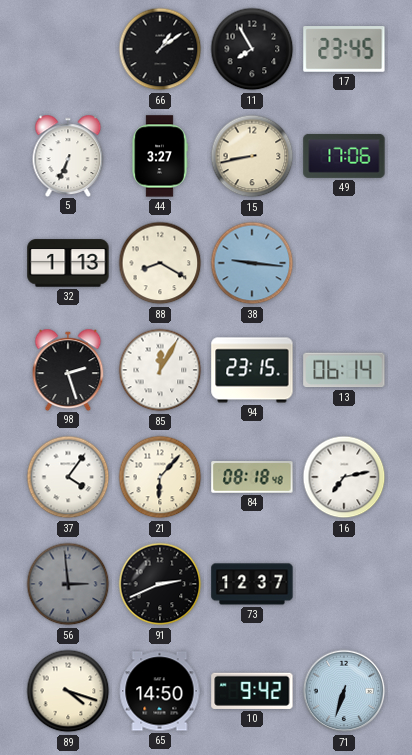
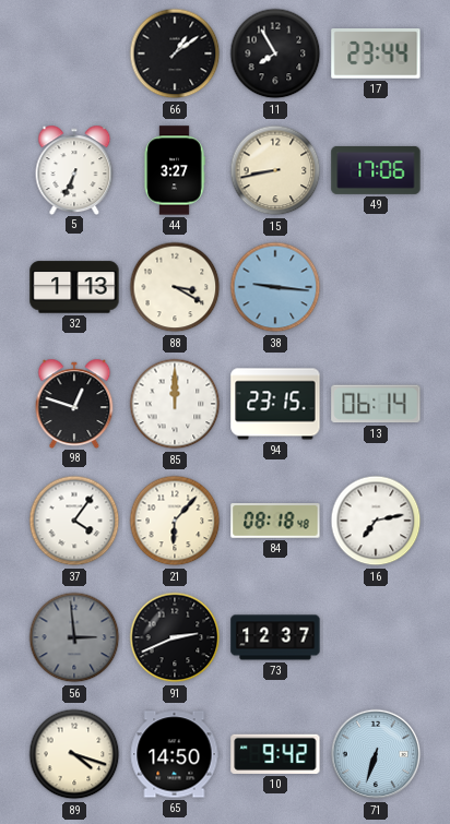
17: 23:45 -> 23:44 (376, 53)
88: 8:20 -> 3:20 (175, 287)
98: 2:27 -> 12:48 (74, 403)
85: 12:05 -> 12:00 (175, 404)
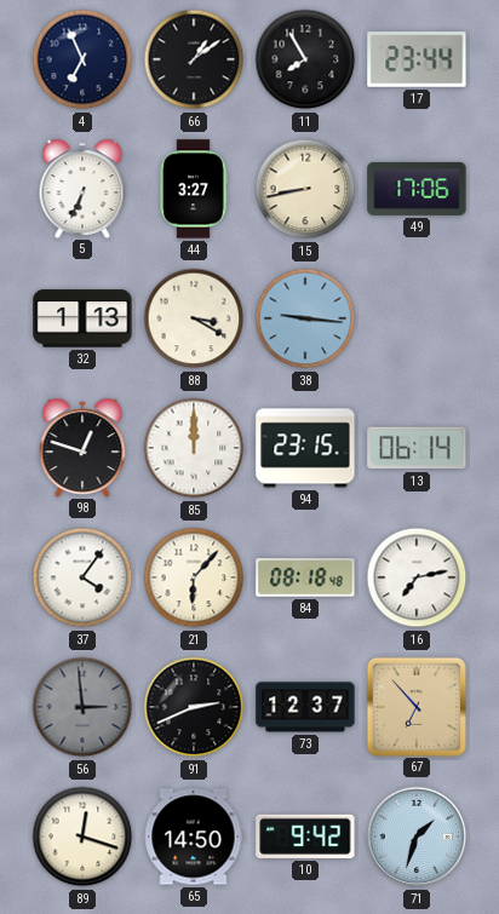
4: none -> 6:56 (82, 59)
67: none -> 6:53 (415, 706)
89: 4:18 -> 12:18 (82, 837)
71: 6:33 -> 1:33 (417, 837)
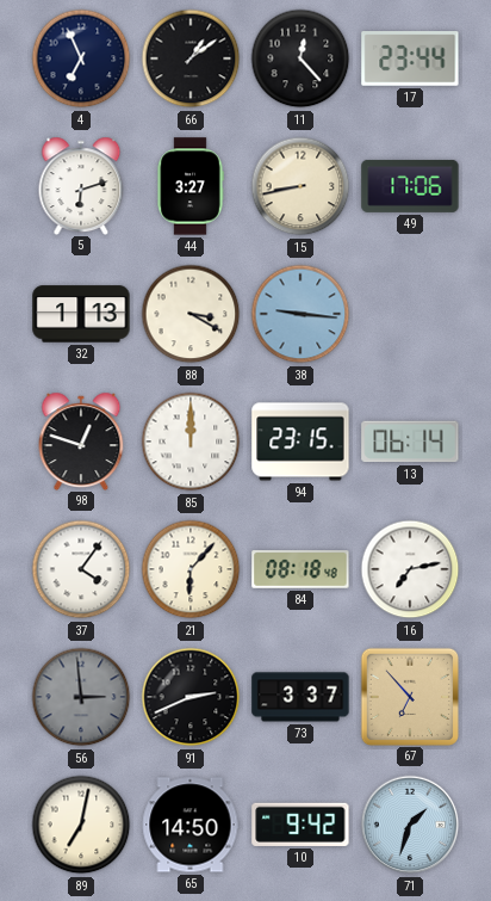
11: 7:55 -> 12:23 (300, 58)
5: 6:34 -> 6:12 (81, 185)
73: 12:37 -> 3:37 (300, 697)
89: 12:18 -> 7:02 (81, 825)
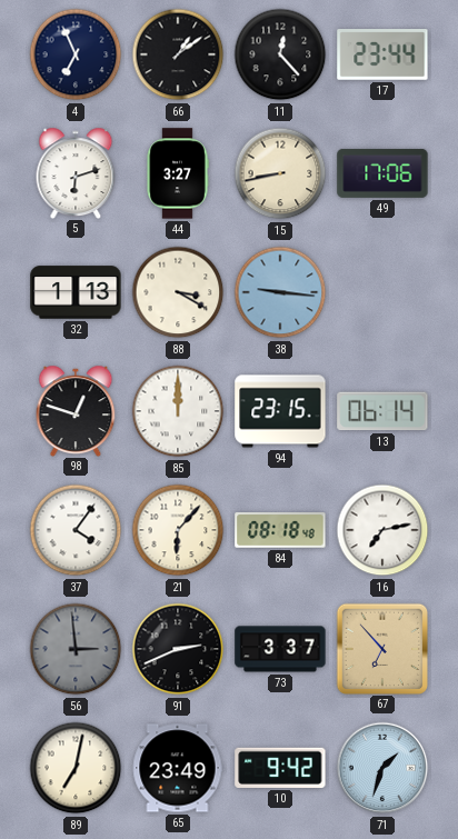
65: 14:50 -> 23:49 (178, 768)
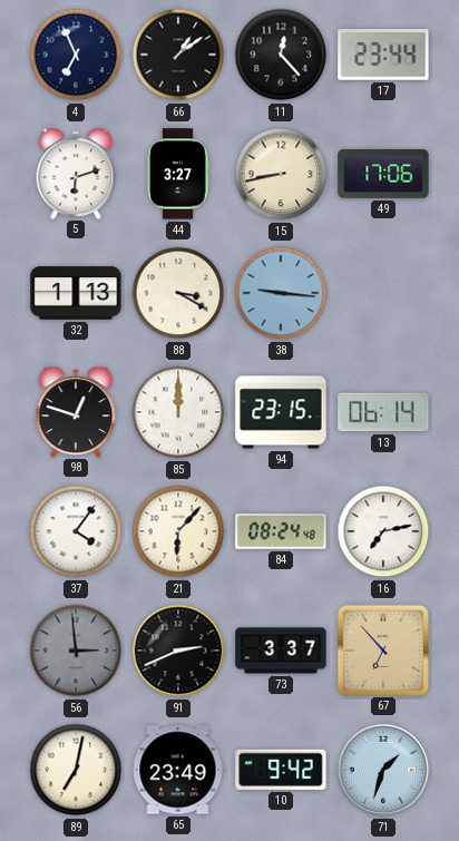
84: 08:18 -> 08:24 (281, 531)
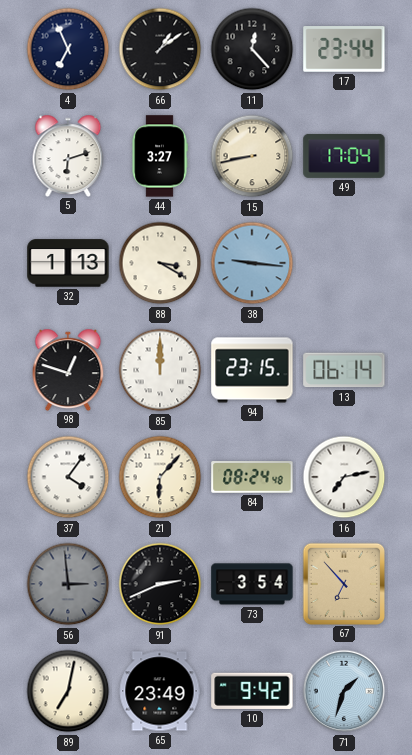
49: 17:06 -> 17:04 (344, 156)
73: 3:37 -> 3:54 (252, 584)
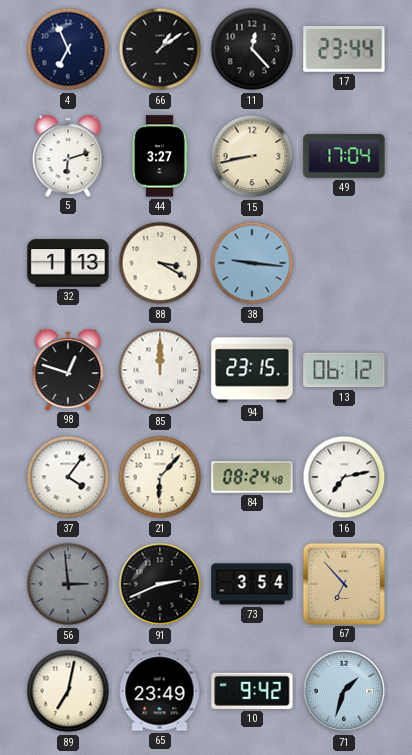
13: 06:14 -> 06:12 (344, 370)
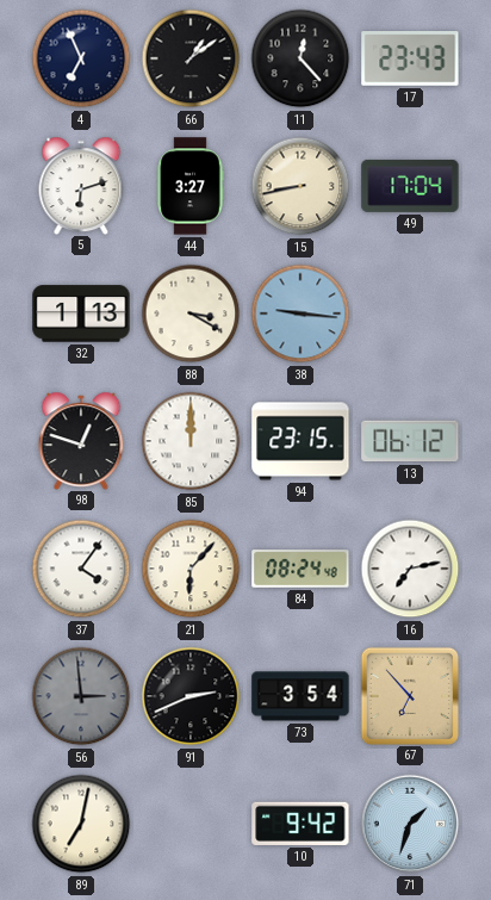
17: 23:44 -> 23:43 (410, 58)
65: 23:49 -> none (160, 691)
